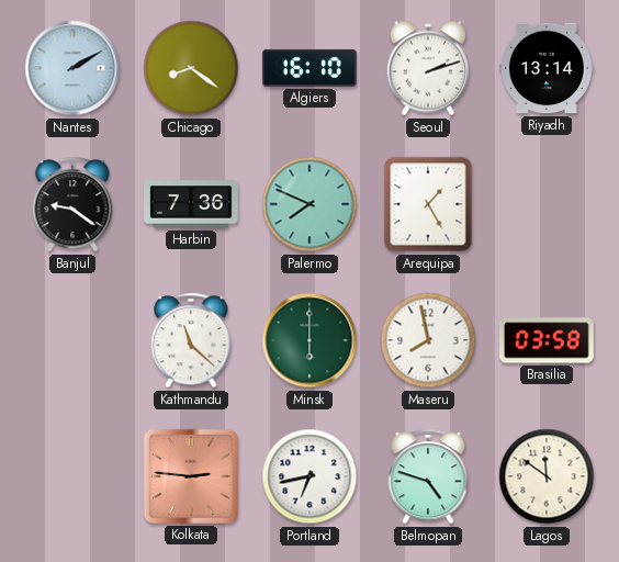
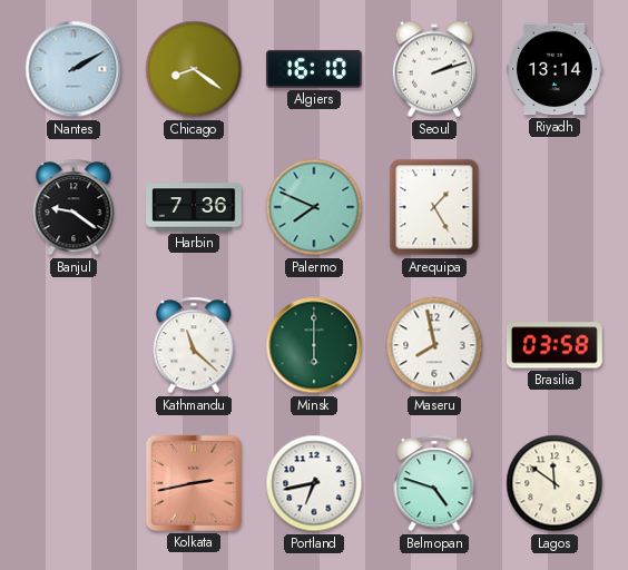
Kolkata: 2:46 -> 2:43 (194, 483)
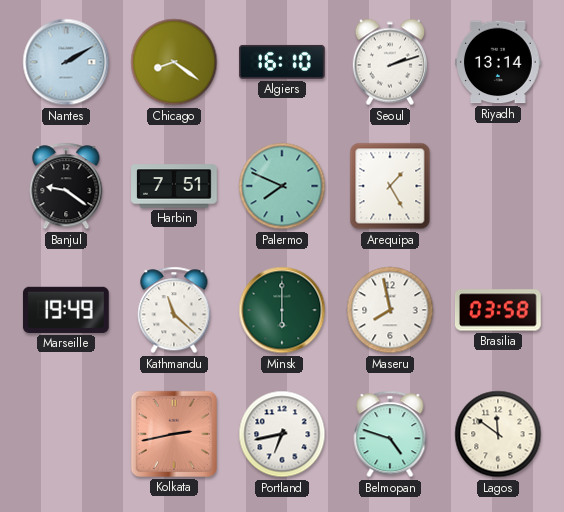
Harbin: 7:36 -> 7:51 (174, 186)
Marseille: none -> 19:49 (66, 310)
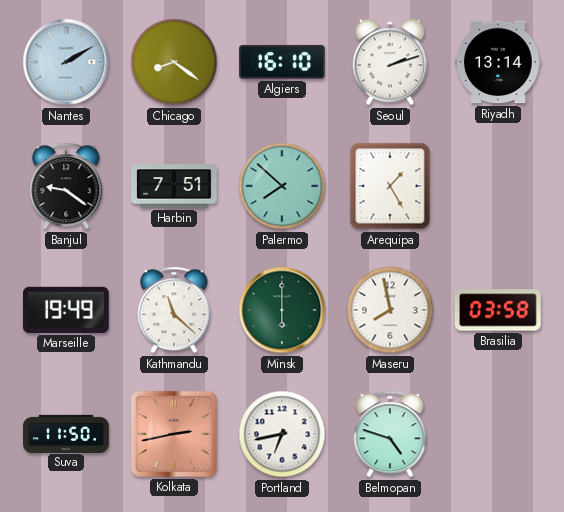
Palermo: 7:49 -> 7:52 (282, 186)
Suva: none -> 11:50 (66, 433)
Lagos: 11:51 -> none (498, 434)
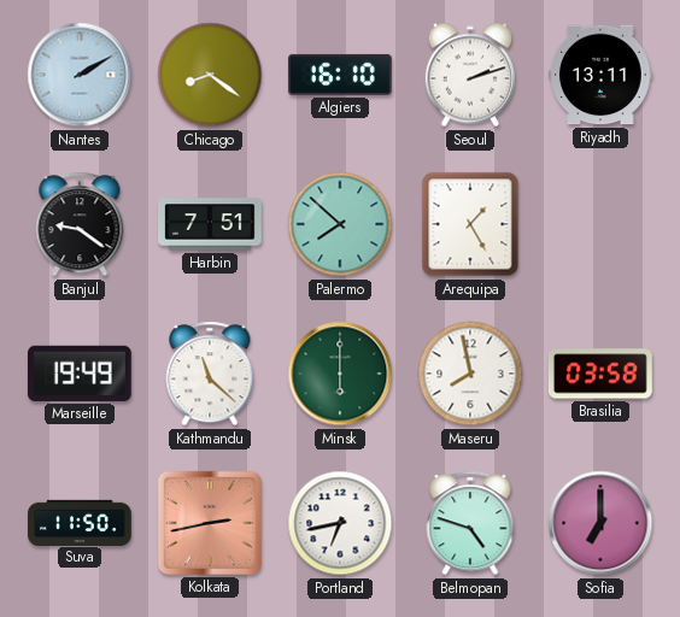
Riyadh: 13:14 -> 13:11 (602, 75)
Sofia: none -> 7:00 (600, 523)
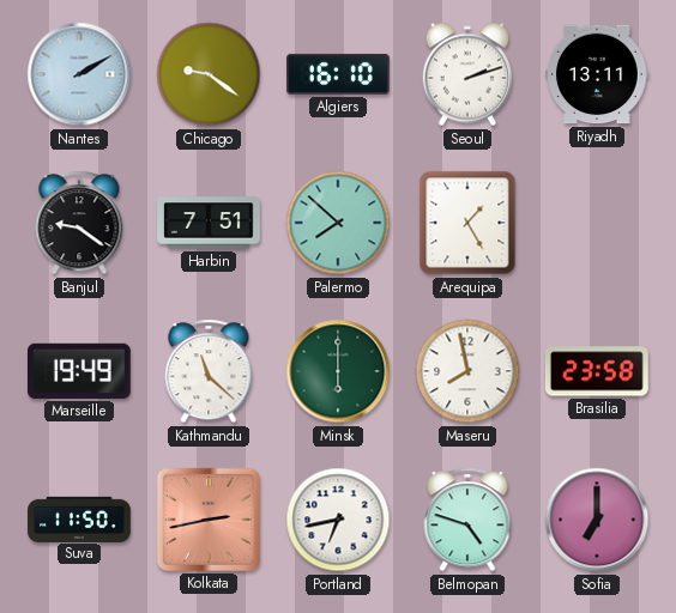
Chicago: 8:21 -> 9:21 (209, 74)
Brasilia: 03:58 -> 23:58 (598, 371)
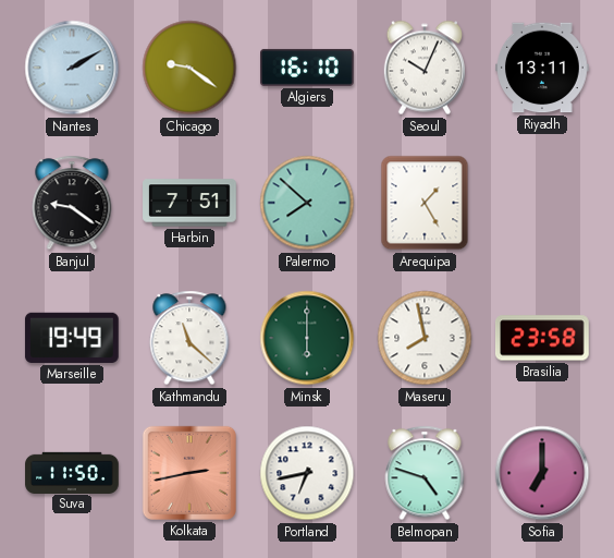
Seoul: 2:12 -> 10:04 (423, 68)
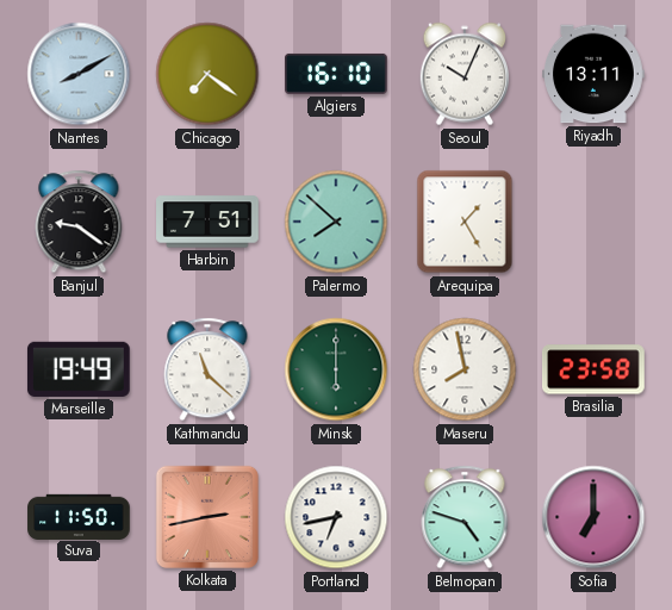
Nantes: 2:10 -> 8:10 (79, 74)
Chicago: 9:21 -> 7:21 (207, 74)
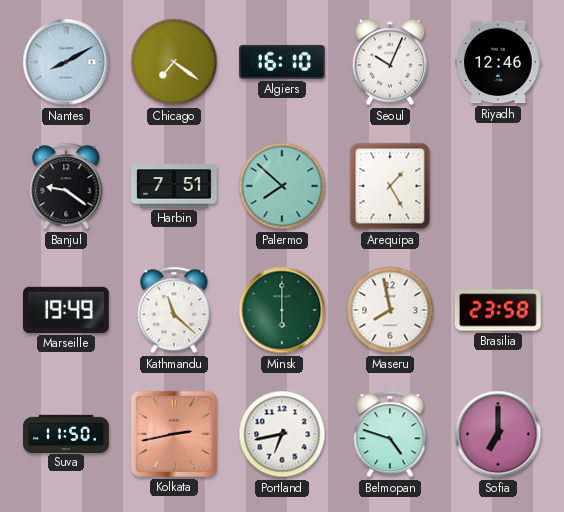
Riyadh: 13:11 -> 12:46 (499, 62)
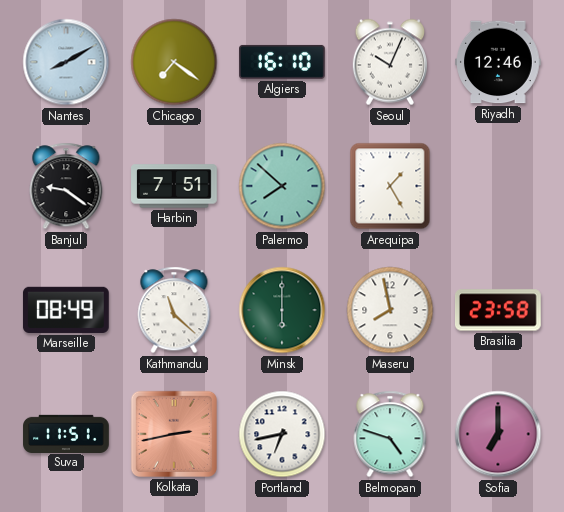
Marseille: 19:49 -> 08:49 (66, 310)
Suva: 11:50 -> 11:51 (66, 433)
